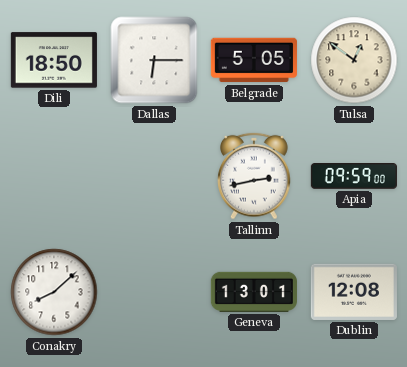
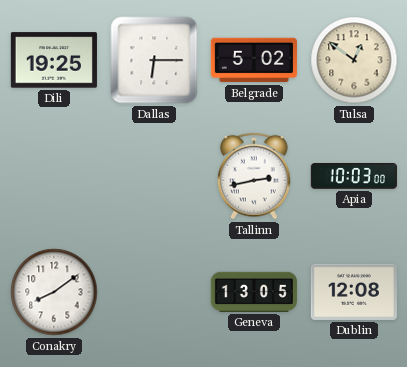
Dili: 18:50 -> 19:25 (54, 60)
Belgrade: 5:05 -> 5:02 (254, 60)
Apia: 09:59 -> 10:03 (354, 177)
Conakry: 8:08 -> 8:09 (54, 292)
Geneva: 13:01 -> 13:05 (254, 292)
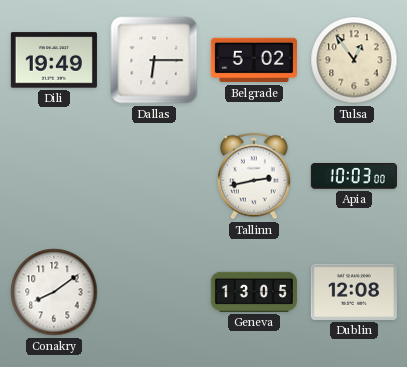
Dili: 19:25 -> 19:49 (54, 60)
Tulsa: 12:51 -> 12:54 (354, 60)
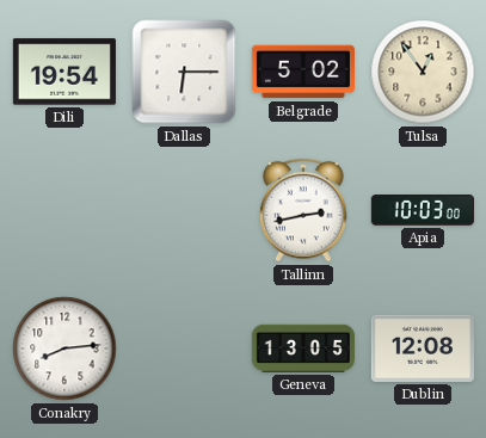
Dili: 19:49 -> 19:54 (64, 72)
Conakry: 8:09 -> 8:14 (64, 348)
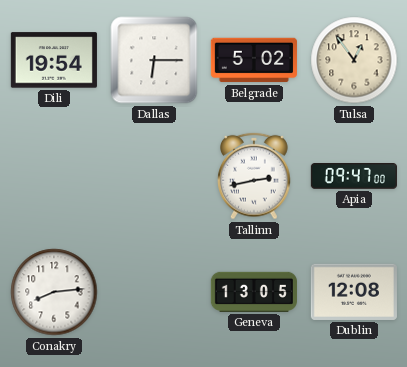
Apia: 10:03 -> 09:47 (354, 177)
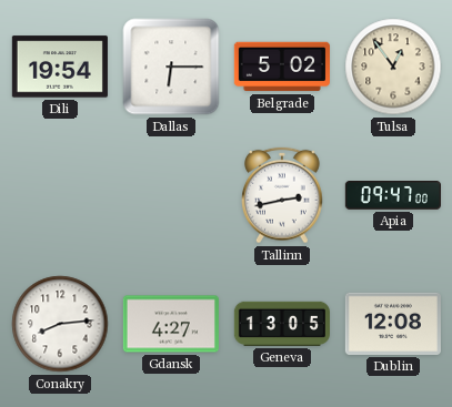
Gdansk: none -> 4:27 (171, 324)
